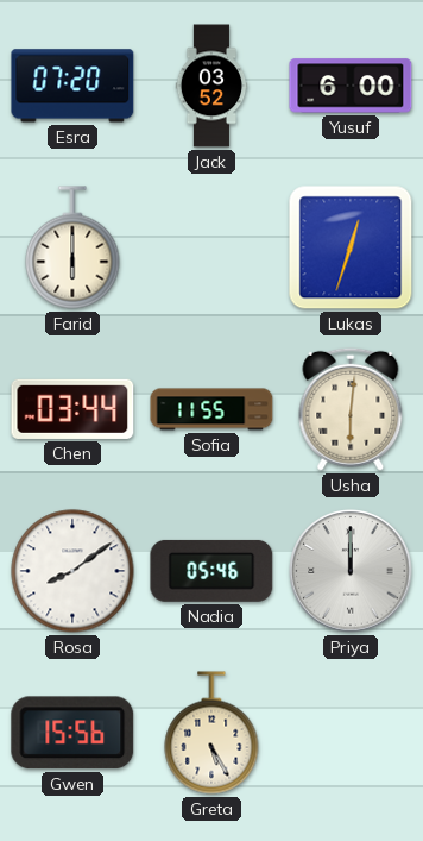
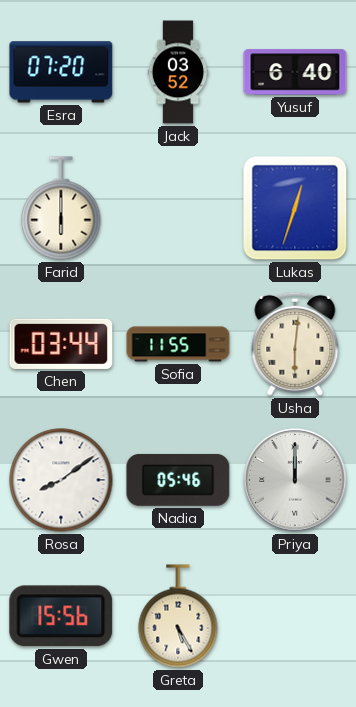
Yusuf: 6:00 -> 6:40 (295, 72)
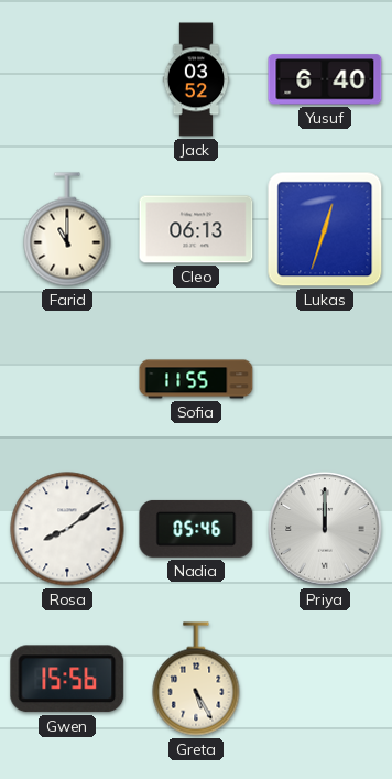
Esra: 07:20 -> none (61, 72)
Farid: 6:00 -> 11:00 (67, 229)
Cleo: none -> 06:13 (196, 229)
Chen: 03:44 -> none (61, 344)
Usha: 6:01 -> none (295, 344)
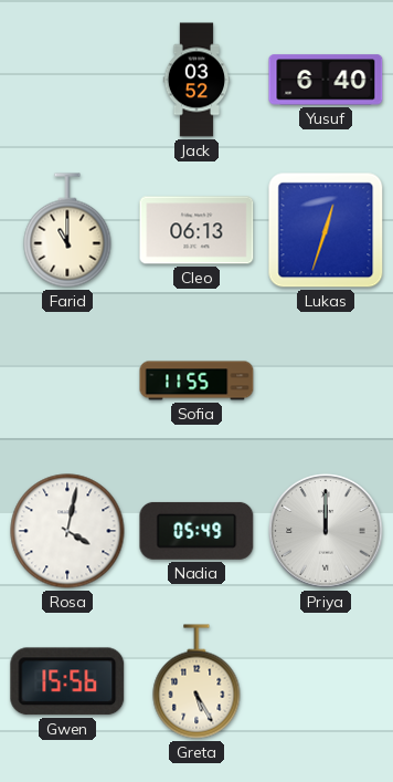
Rosa: 8:09 -> 4:02 (67, 531)
Nadia: 05:46 -> 05:49 (197, 531)
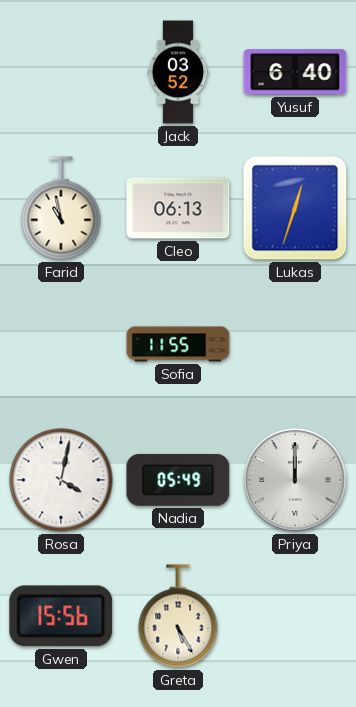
Farid: 11:00 -> 10:58 (61, 208)
